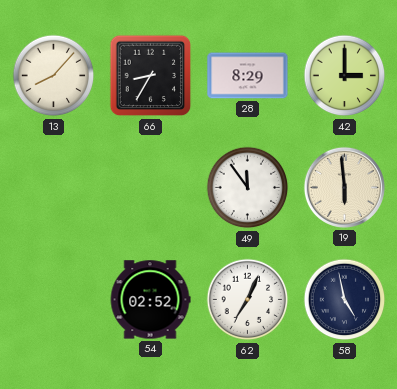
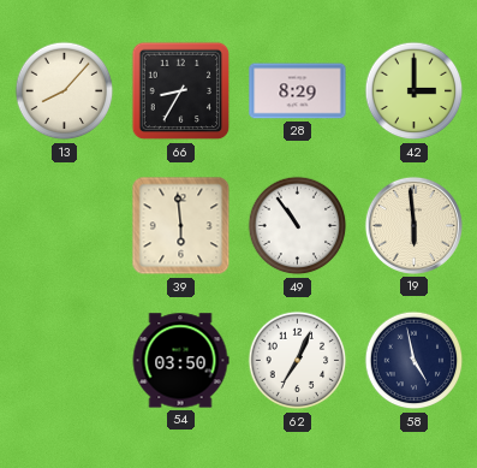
39: none -> 5:59 (181, 226)
49: 11:54 -> 10:54 (298, 226)
54: 02:52 -> 03:50 (180, 361)
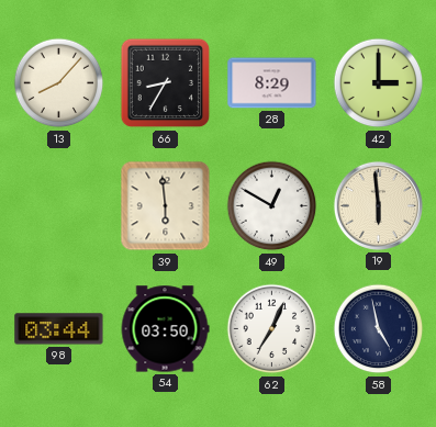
49: 10:54 -> 12:50 (272, 206)
98: none -> 03:44 (59, 329)
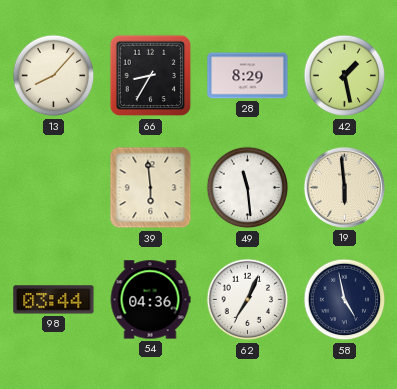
42: 3:00 -> 1:28 (345, 76)
49: 12:50 -> 11:29 (248, 188)
54: 03:50 -> 04:36 (150, 300)
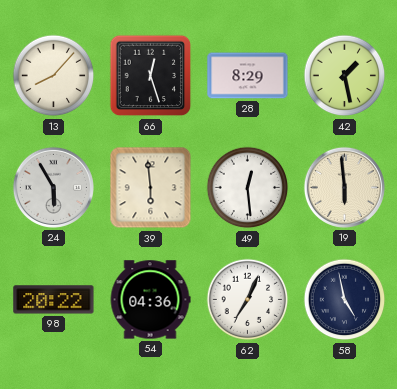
66: 8:35 -> 12:27 (151, 76)
24: none -> 5:55 (53, 187)
49: 11:29 -> 12:29 (248, 188)
98: 03:44 -> 20:22 (54, 300)
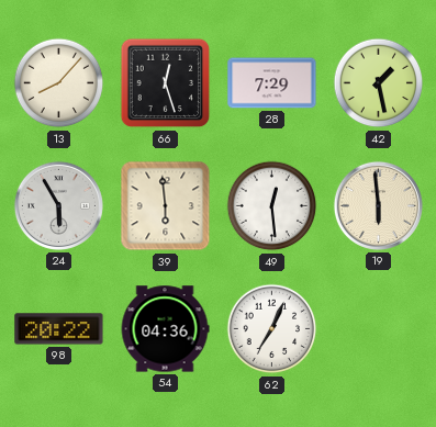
28: 8:29 -> 7:29 (272, 83)
58: 4:58 -> none (345, 300)
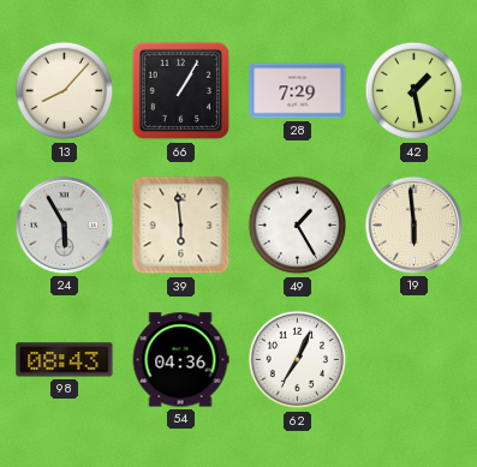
66: 12:27 -> 1:05 (181, 91)
49: 12:29 -> 1:25 (298, 226)
98: 20:22 -> 08:43 (65, 360)
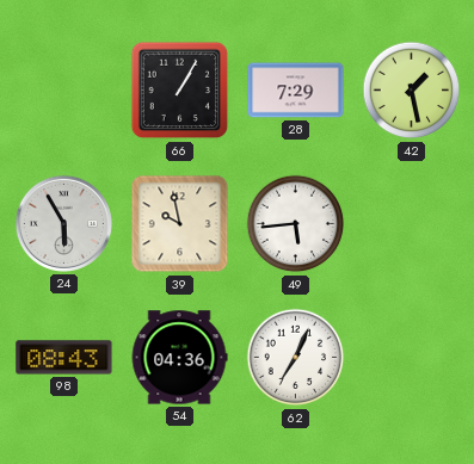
13: 8:07 -> none (65, 91)
39: 5:59 -> 9:58 (180, 224)
49: 1:25 -> 5:44 (296, 224)
19: 5:59 -> none (413, 224)
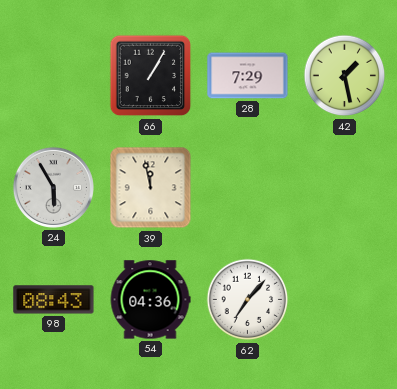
39: 9:58 -> 11:58 (151, 188)
49: 5:44 -> none (296, 224)
62: 7:04 -> 7:07 (248, 300)
